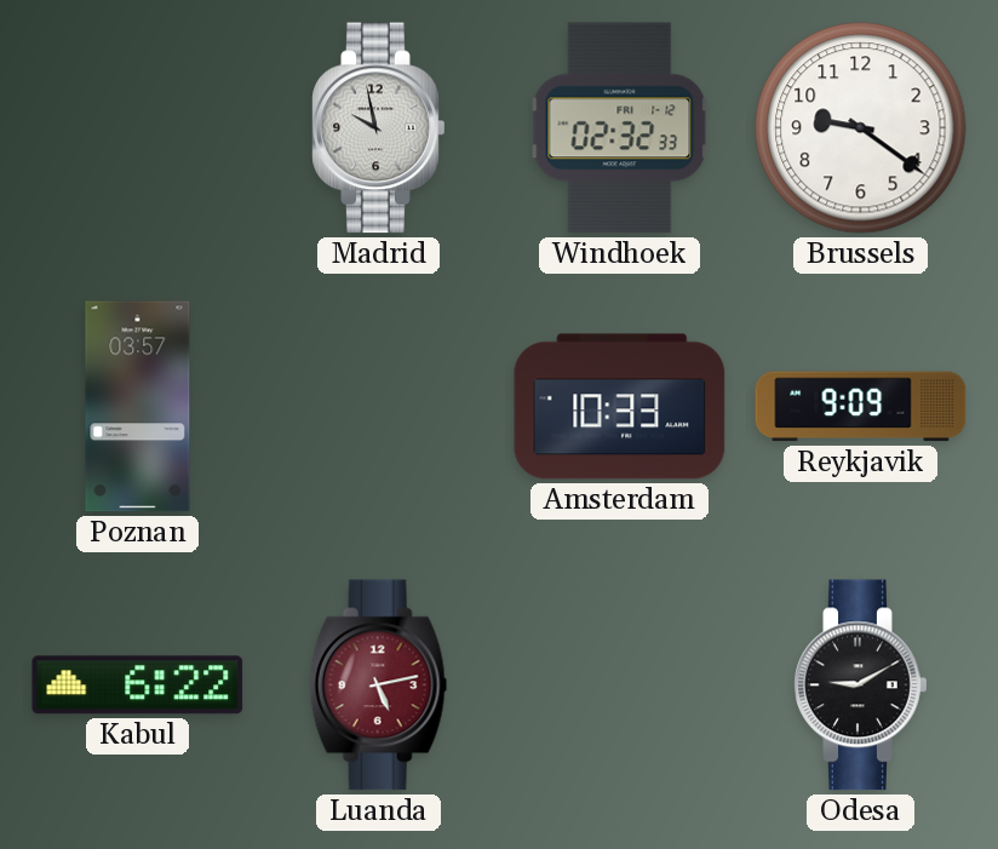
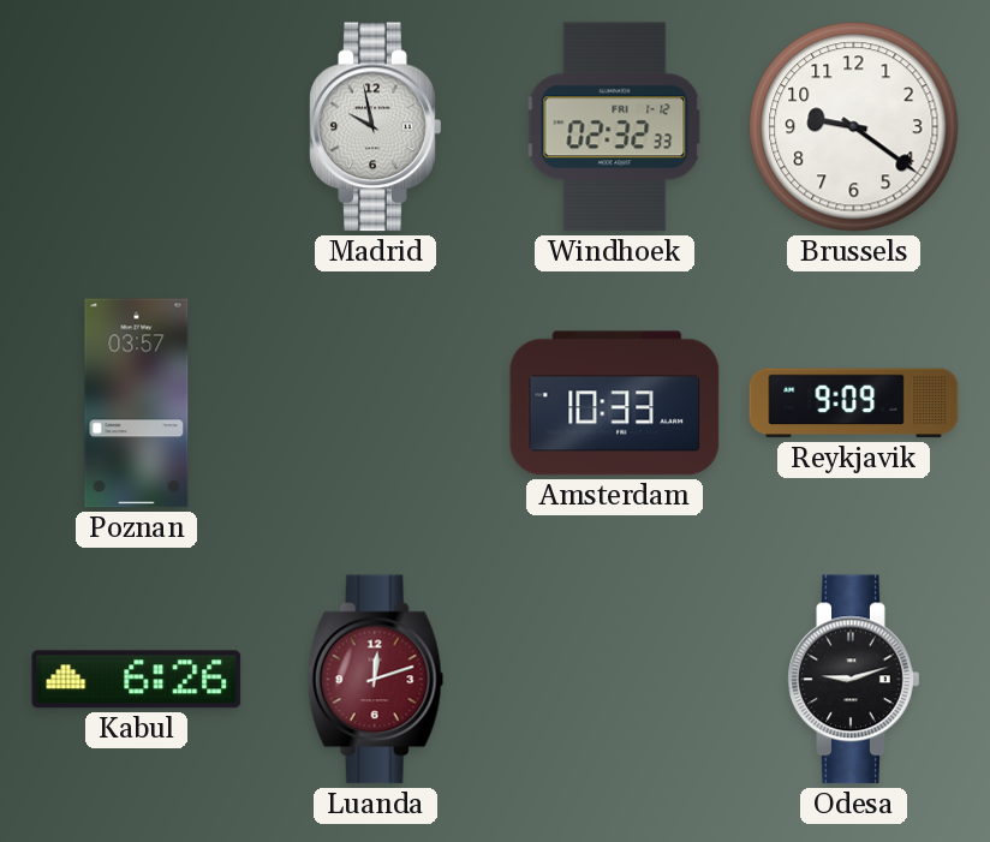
Kabul: 6:22 -> 6:26 (137, 680)
Luanda: 5:13 -> 12:12 (376, 680)
Odesa: 9:10 -> 9:12 (854, 680)
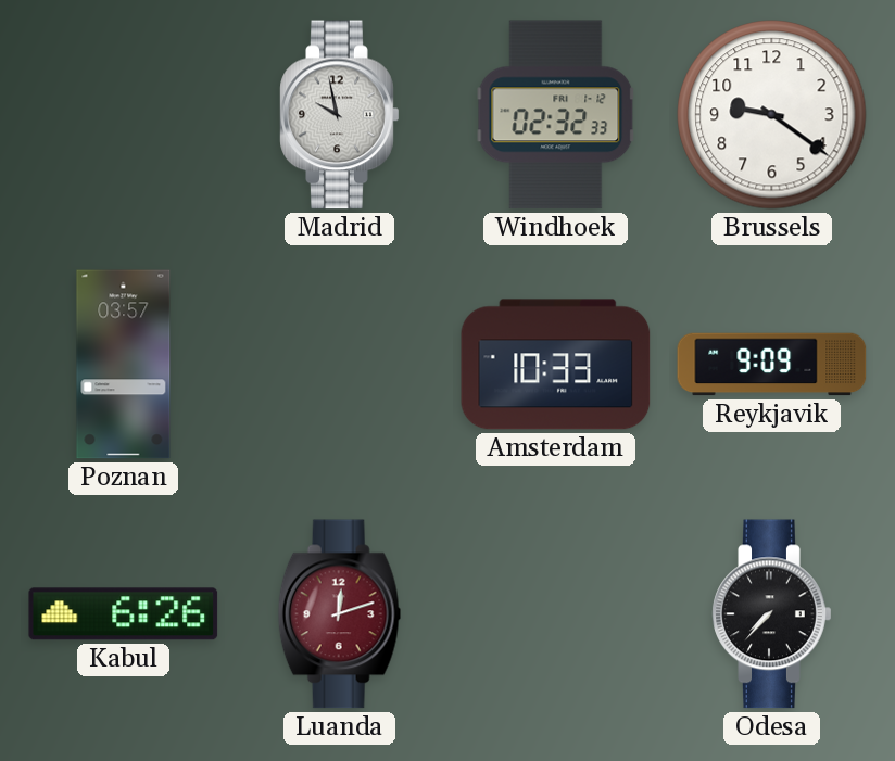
Odesa: 9:12 -> 7:37 (772, 614)
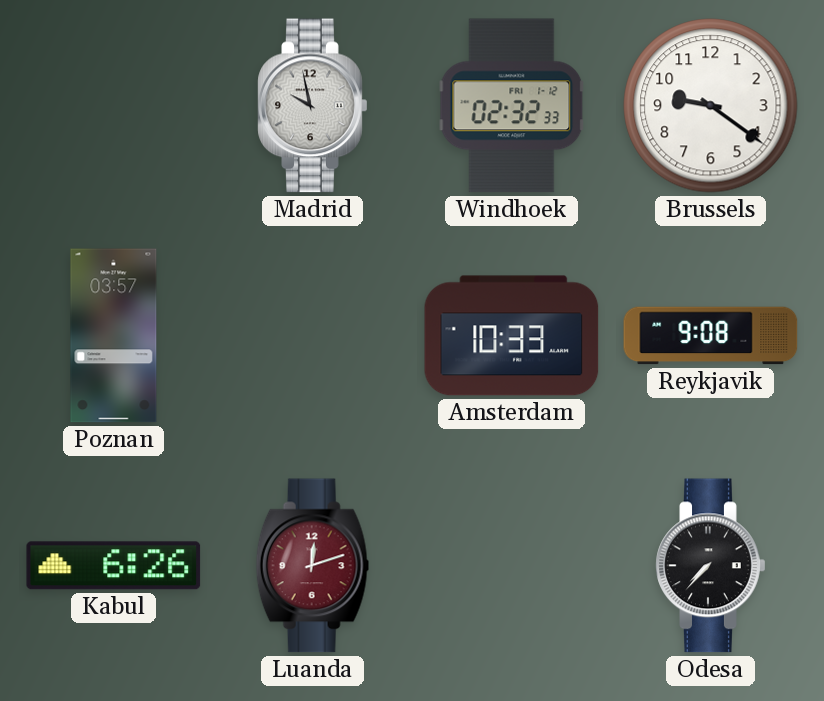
Reykjavik: 9:09 -> 9:08 (711, 336)
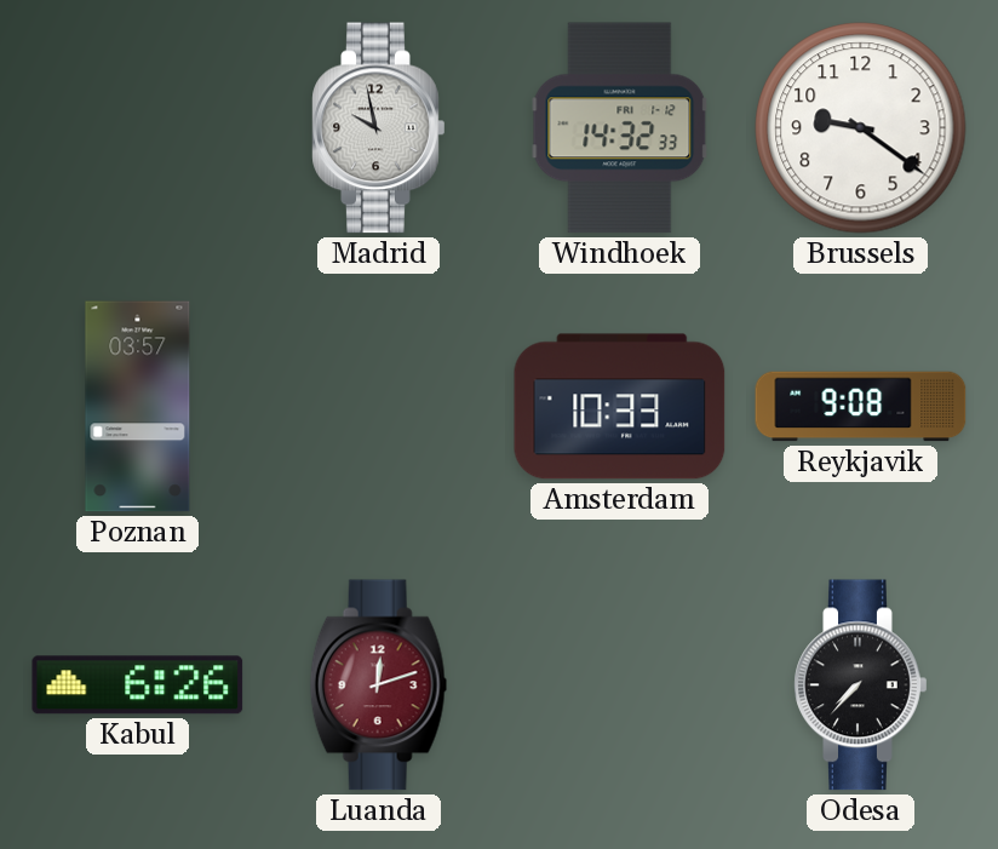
Windhoek: 02:32 -> 14:32 (620, 128)
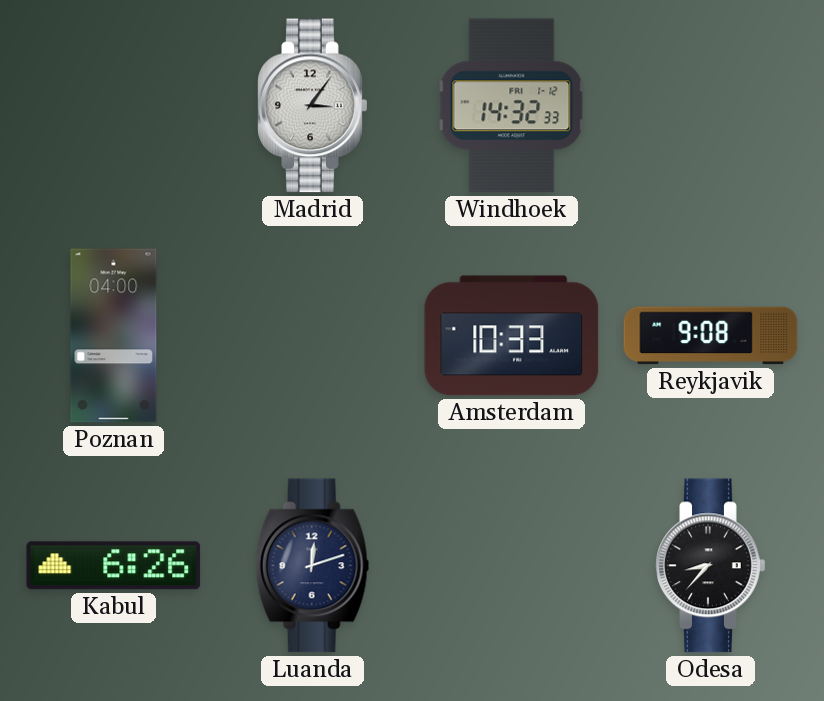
Madrid: 9:58 -> 3:06 (313, 106)
Brussels: 9:21 -> none (861, 128)
Poznan: 03:57 -> 04:00 (114, 336)
Luanda dial: burgundy -> navy (313, 566)
Odesa: 7:37 -> 8:37 (711, 566)
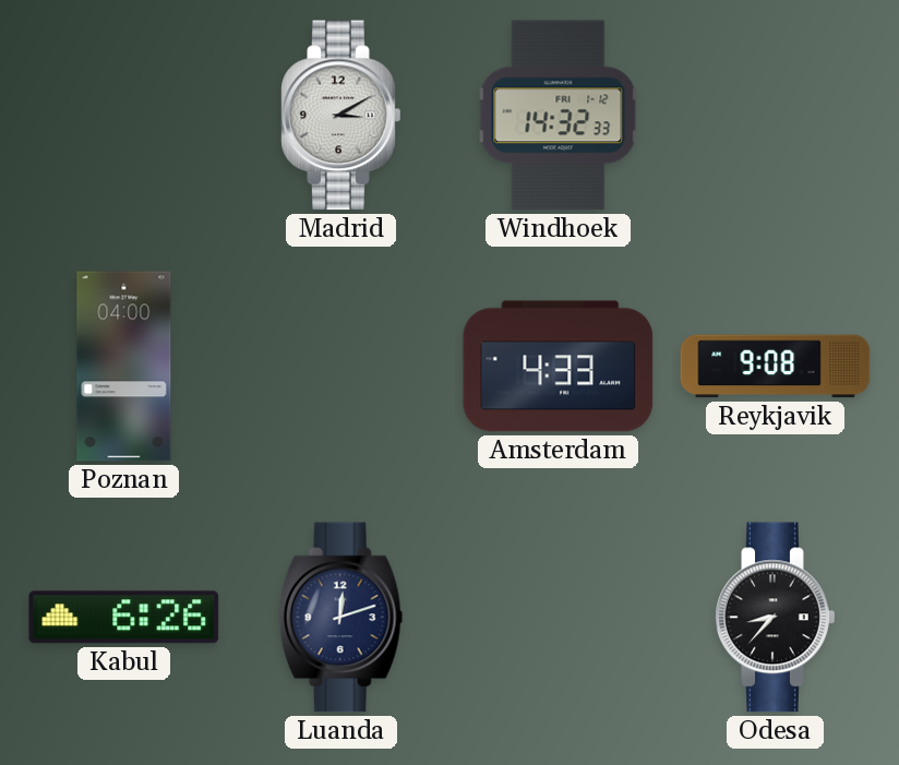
Madrid: 3:06 -> 3:10 (341, 116)
Amsterdam: 10:33 -> 4:33 (559, 367)
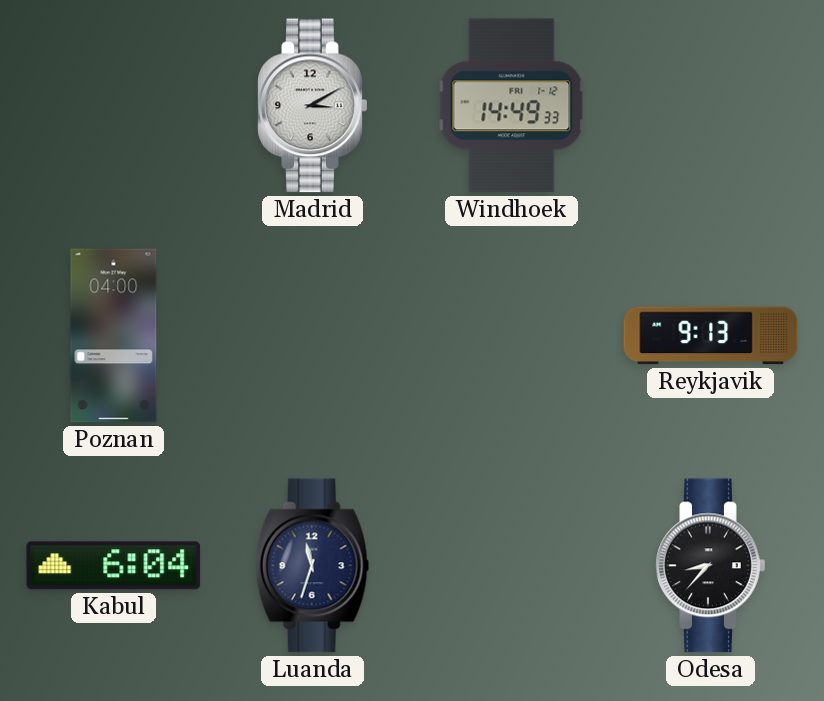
Windhoek: 14:32 -> 14:49 (512, 106)
Amsterdam: 4:33 -> none (559, 367)
Reykjavik: 9:08 -> 9:13 (711, 336)
Kabul: 6:26 -> 6:04 (114, 566)
Luanda: 12:12 -> 11:33 (313, 566)
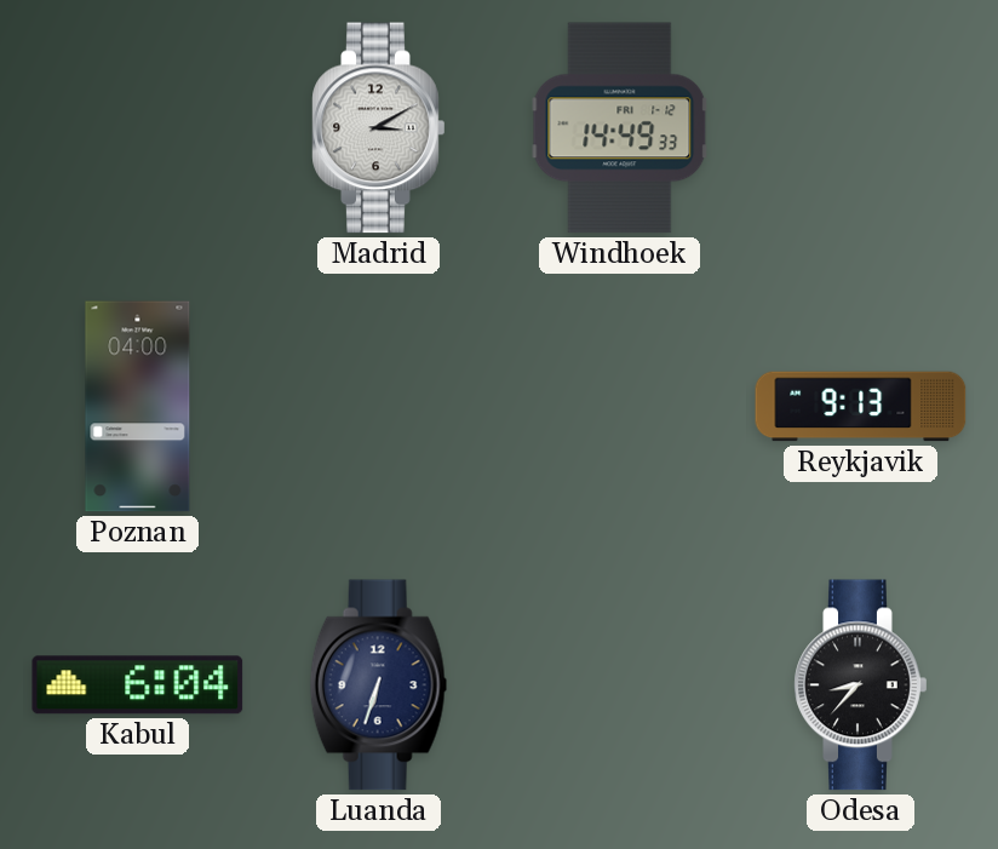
Luanda: 11:33 -> 6:33 (379, 685)
